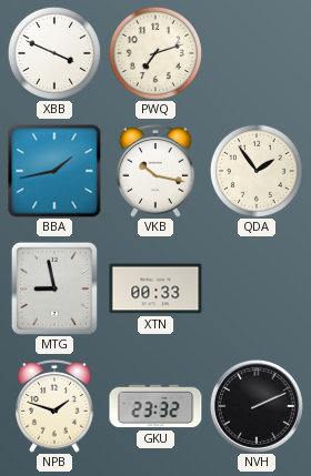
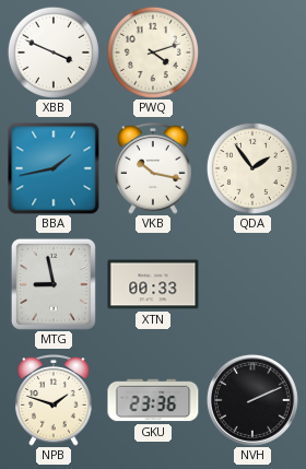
PWQ: 7:12 -> 4:12 (153, 52)
GKU: 23:32 -> 23:36 (153, 400)
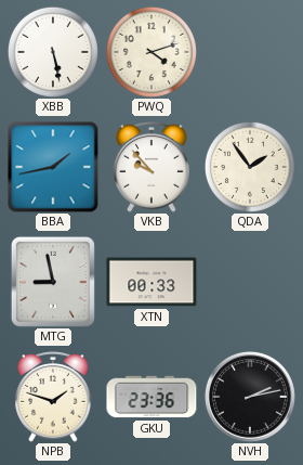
XBB: 3:49 -> 5:28 (53, 52)
VKB: 10:17 -> 9:53 (151, 168)
NVH: 2:11 -> 2:13 (250, 397)
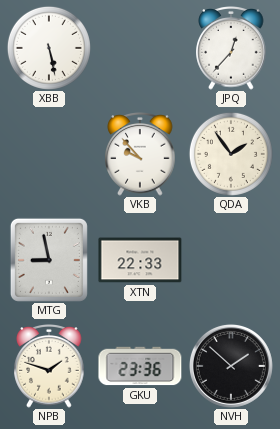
PWQ: 4:12 -> none (151, 52)
JPQ: none -> 12:37 (231, 49)
BBA: 1:43 -> none (53, 167)
XTN: 00:33 -> 22:33 (140, 260)
NVH: 2:13 -> 1:52 (231, 366)
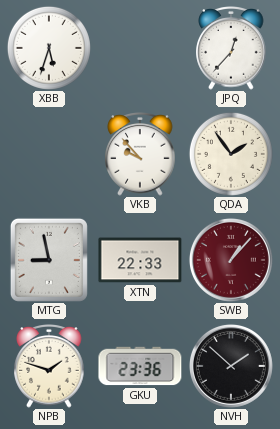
XBB: 5:28 -> 5:33 (49, 48)
SWB: none -> 1:07 (231, 260)
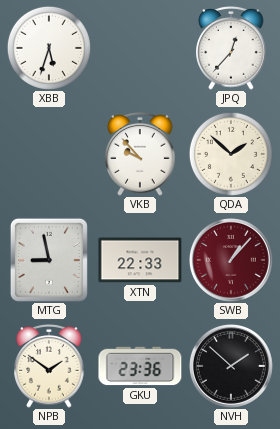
QDA: 1:54 -> 1:52 (231, 154)
NPB: 1:48 -> 1:51 (49, 367)
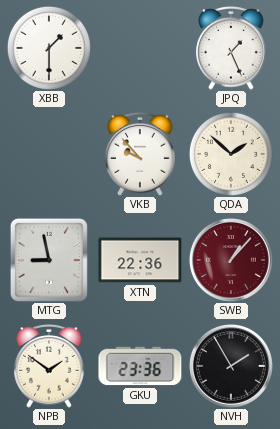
XBB: 5:33 -> 1:30 (49, 48)
JPQ: 12:37 -> 1:26 (231, 49)
XTN: 22:33 -> 22:36 (140, 260)
NVH: 1:52 -> 1:55 (231, 366)
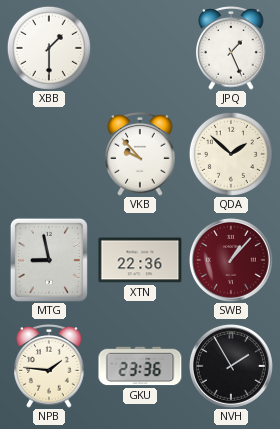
NPB: 1:51 -> 1:46 (49, 367)
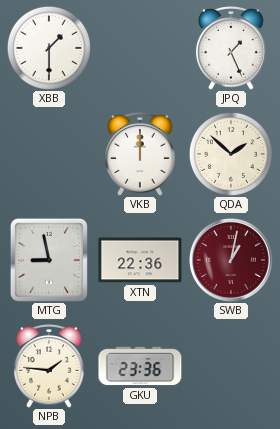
VKB: 9:53 -> 12:00 (140, 155)
SWB: 1:07 -> 1:02 (231, 260)
NVH: 1:55 -> none (231, 366)
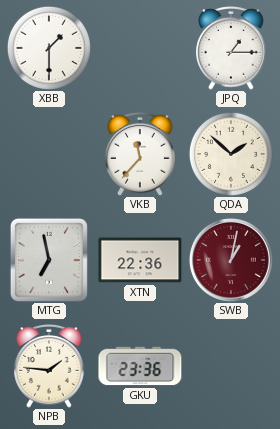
JPQ: 1:26 -> 1:15 (231, 49)
VKB: 12:00 -> 11:37 (140, 155)
MTG: 8:58 -> 6:58 (49, 260)
